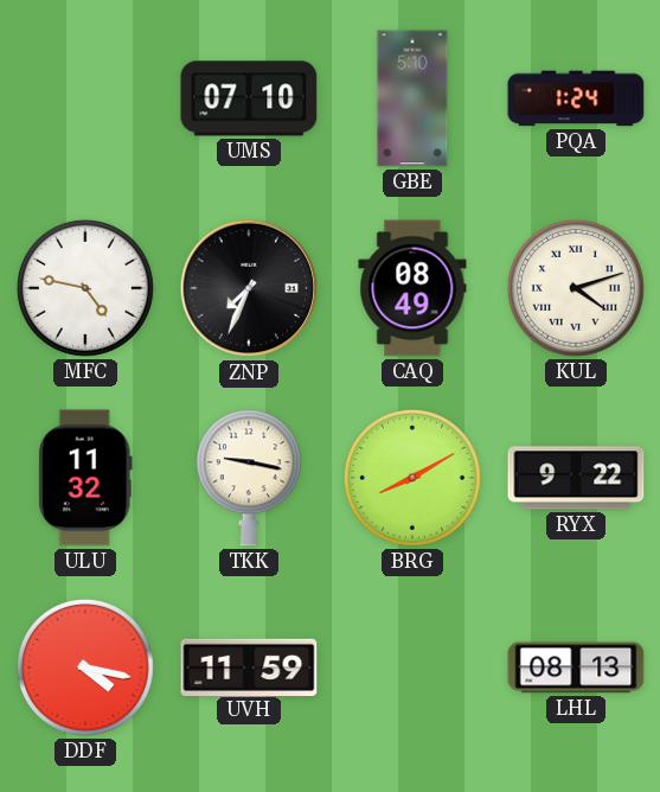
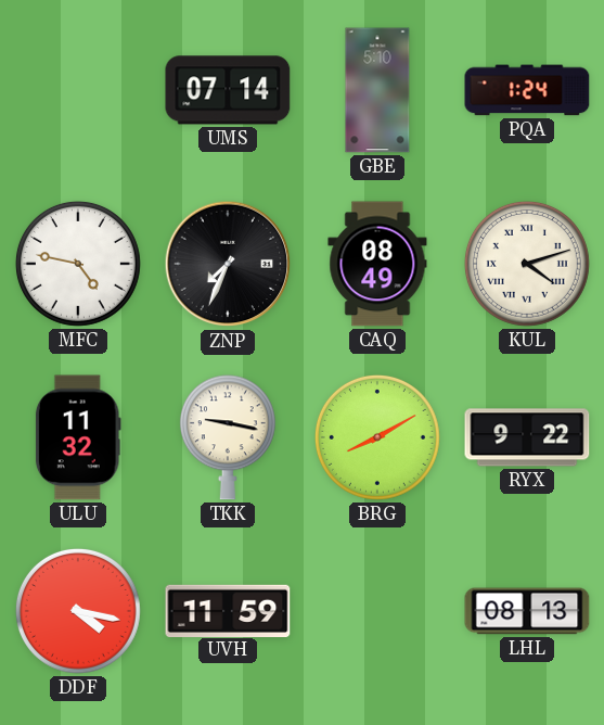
UMS: 07:10 -> 07:14 (228, 90)
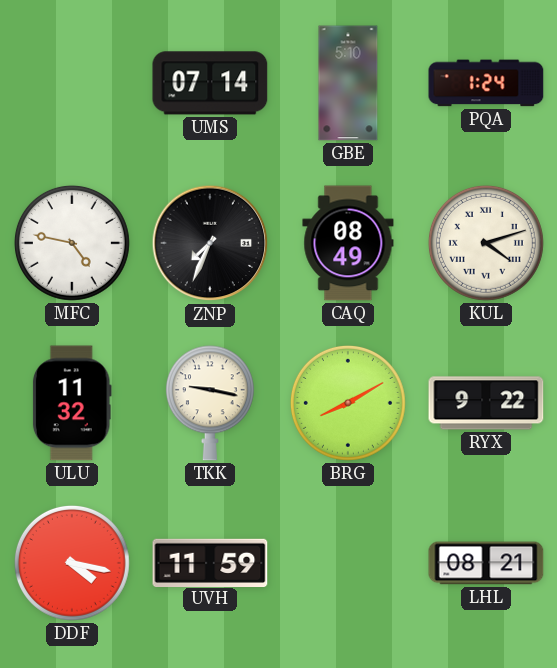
LHL: 08:13 -> 08:21 (486, 563)
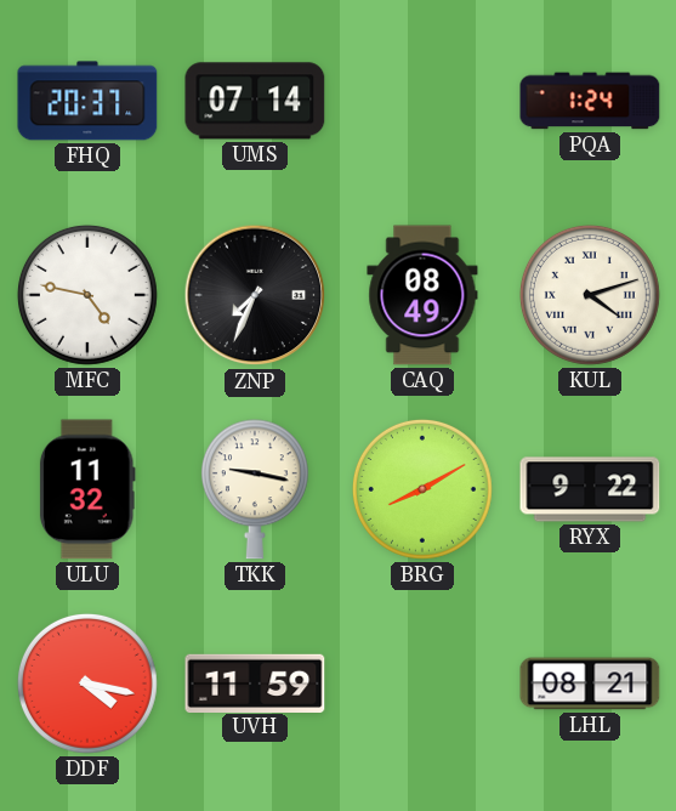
FHQ: none -> 20:37 (87, 101)
GBE: 5:10 -> none (348, 83)
